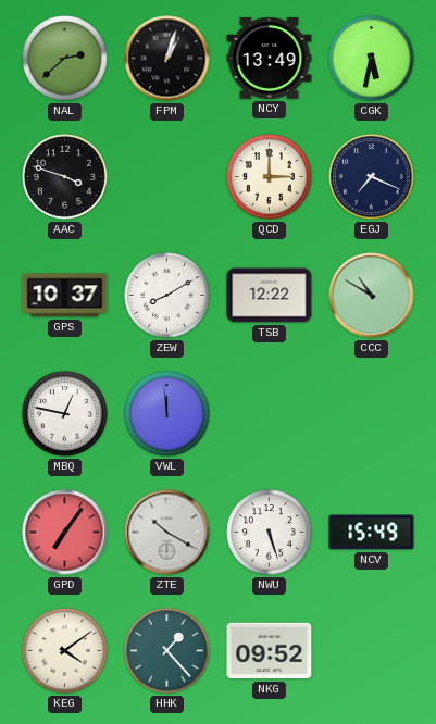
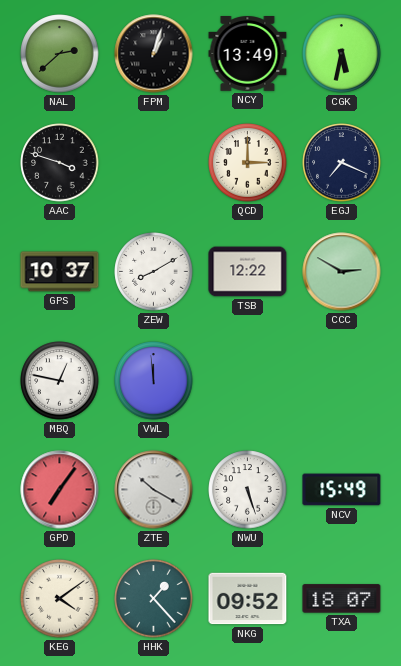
CCC: 10:50 -> 2:50 (342, 272)
TXA: none -> 18:07 (342, 599)
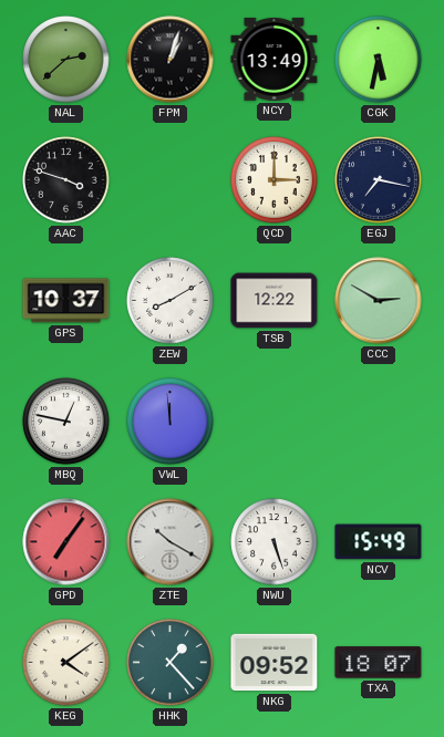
EGJ: 7:19 -> 7:17 (379, 180)
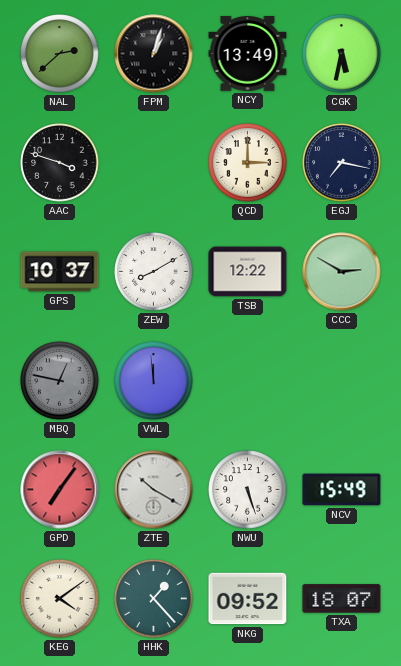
MBQ dial: white -> grey (60, 381)
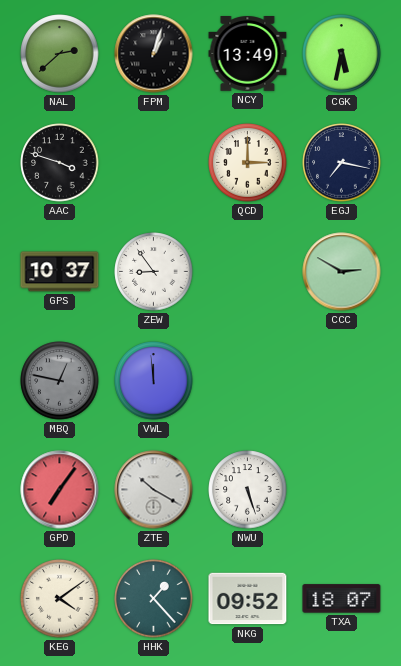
ZEW: 8:10 -> 8:54 (154, 272)
TSB: 12:22 -> none (248, 272)
NCV: 15:49 -> none (342, 490)
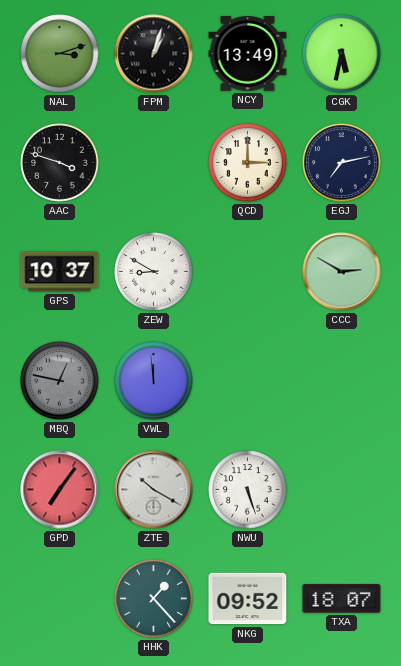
NAL: 2:38 -> 3:12 (60, 54)
EGJ: 7:17 -> 7:13 (342, 163)
ZEW: 8:54 -> 8:50 (154, 272)
KEG: 4:09 -> none (60, 599)
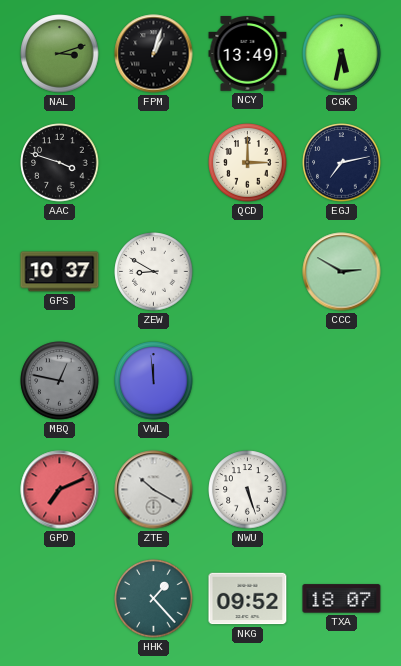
GPD: 7:06 -> 7:11 (60, 490)
